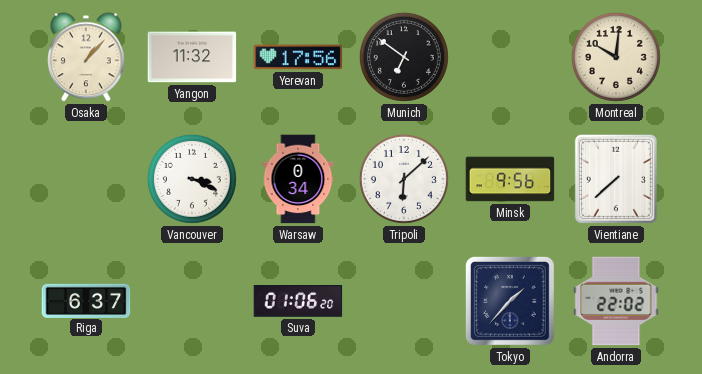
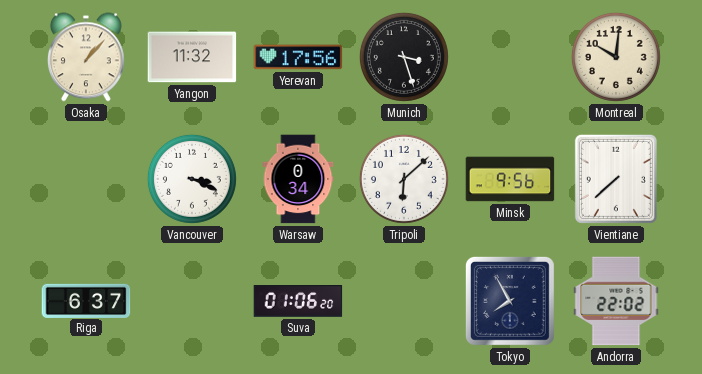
Munich: 6:51 -> 3:27 (404, 57)
Tokyo: 1:37 -> 7:55 (510, 301)
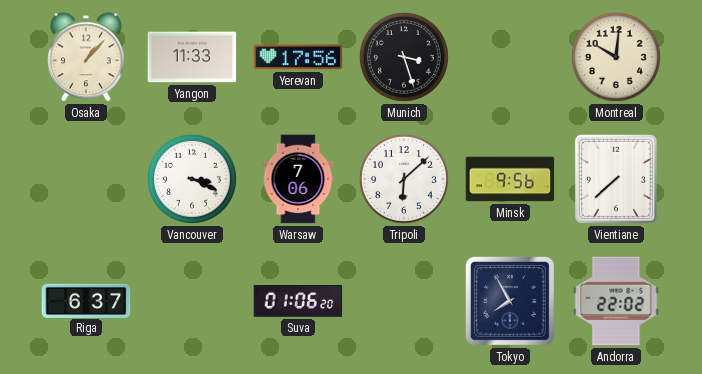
Yangon: 11:32 -> 11:33 (192, 57)
Warsaw: 0:34 -> 7:06 (298, 179)
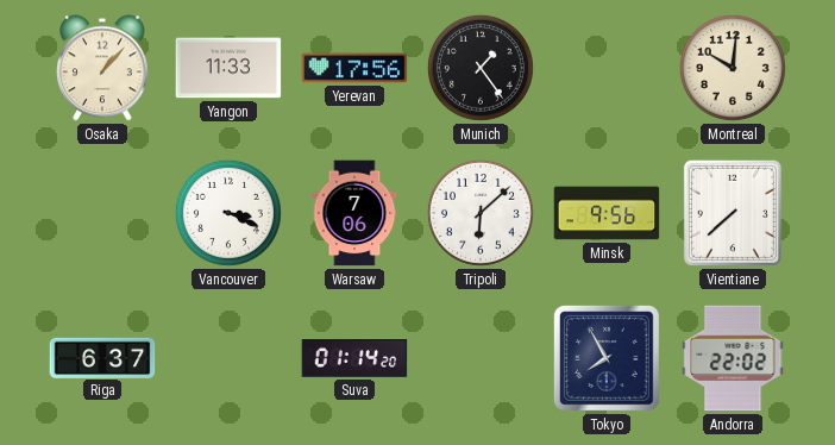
Munich: 3:27 -> 1:24 (481, 68)
Suva: 01:06 -> 01:14 (354, 359)
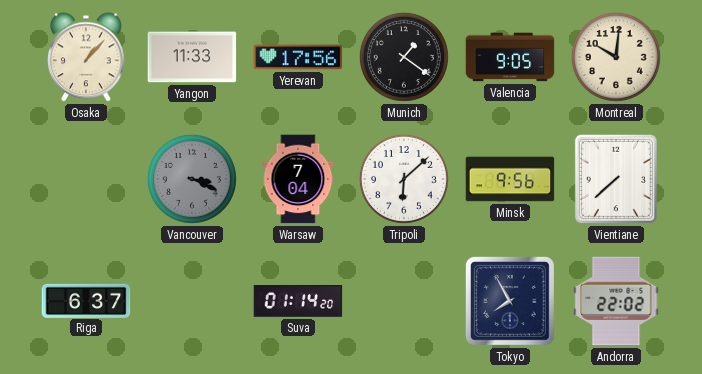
Munich: 1:24 -> 1:21 (404, 57)
Valencia: none -> 9:05 (510, 57)
Vancouver dial: white -> grey (192, 179)
Warsaw: 7:06 -> 7:04 (298, 179)
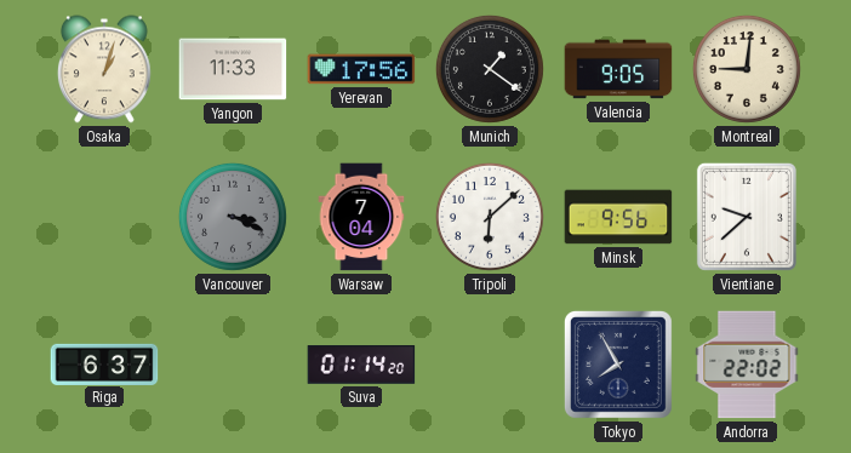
Osaka: 1:07 -> 1:03 (104, 69)
Montreal: 10:01 -> 9:01 (747, 69)
Vientiane: 7:38 -> 9:38 (747, 217)
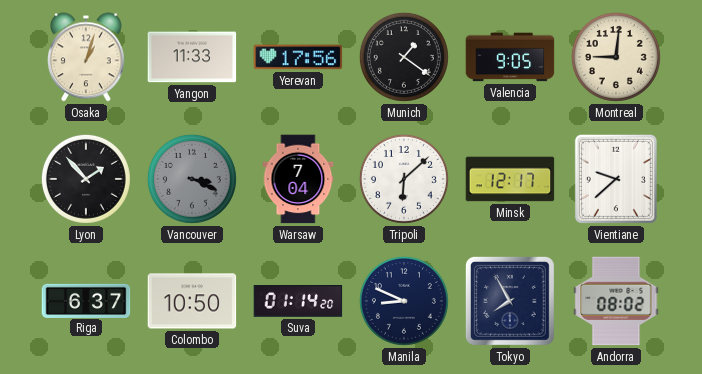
Lyon: none -> 1:53 (86, 179)
Minsk: 9:56 -> 12:17 (510, 179)
Colombo: none -> 10:50 (192, 301)
Manila: none -> 8:49 (404, 301)
Andorra: 22:02 -> 08:02 (616, 301)
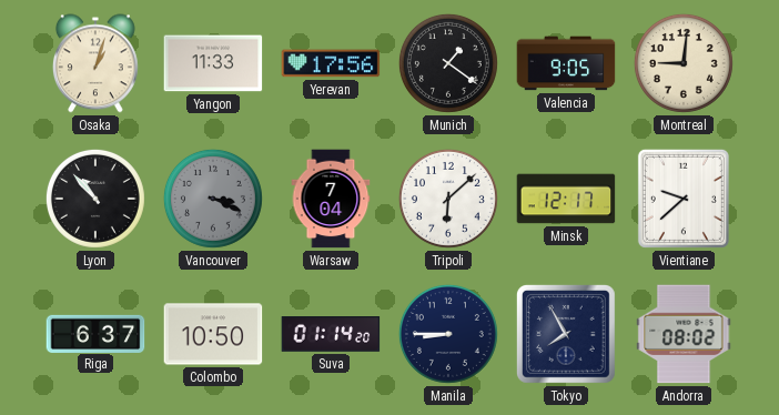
Lyon: 1:53 -> 10:53 (95, 199)
Manila: 8:49 -> 8:45 (448, 334)
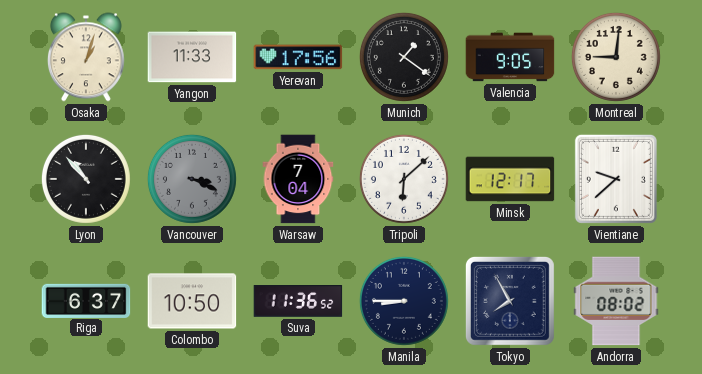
Suva: 01:14 -> 11:36 (298, 302)
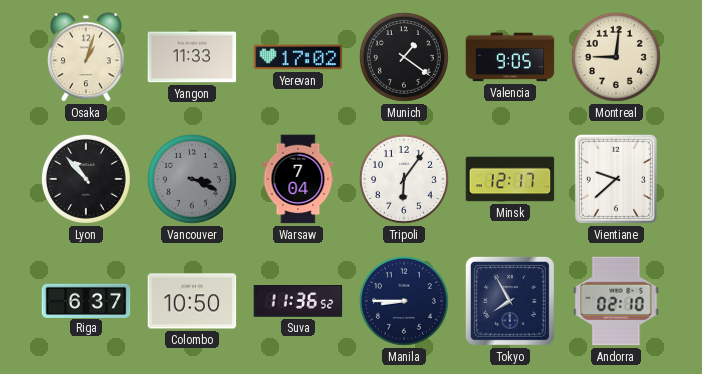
Yerevan: 17:56 -> 17:02 (298, 57)
Tripoli: 6:08 -> 6:06 (404, 179)
Andorra: 08:02 -> 02:10 (616, 301)
